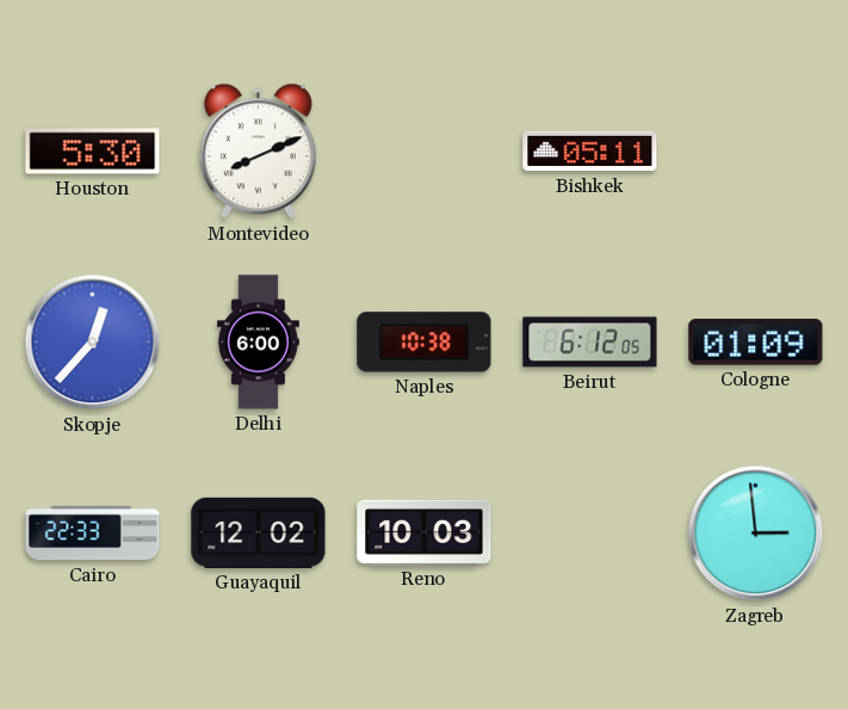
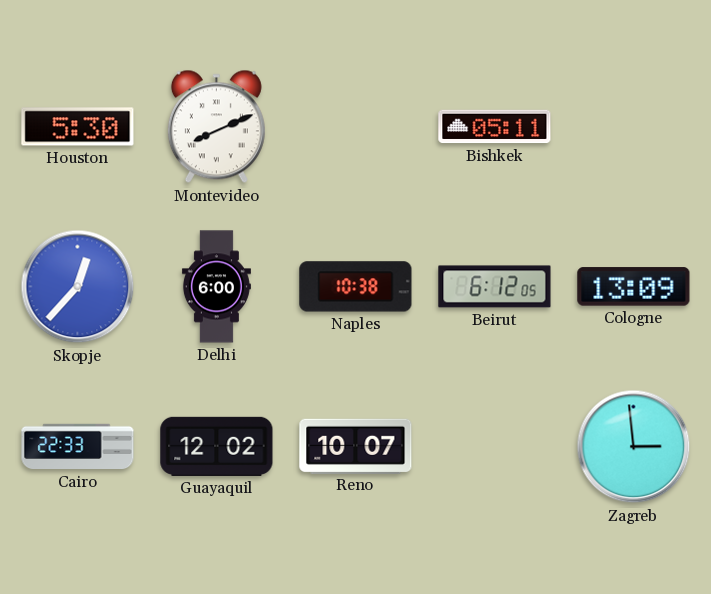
Cologne: 01:09 -> 13:09 (634, 287)
Reno: 10:03 -> 10:07 (356, 446)
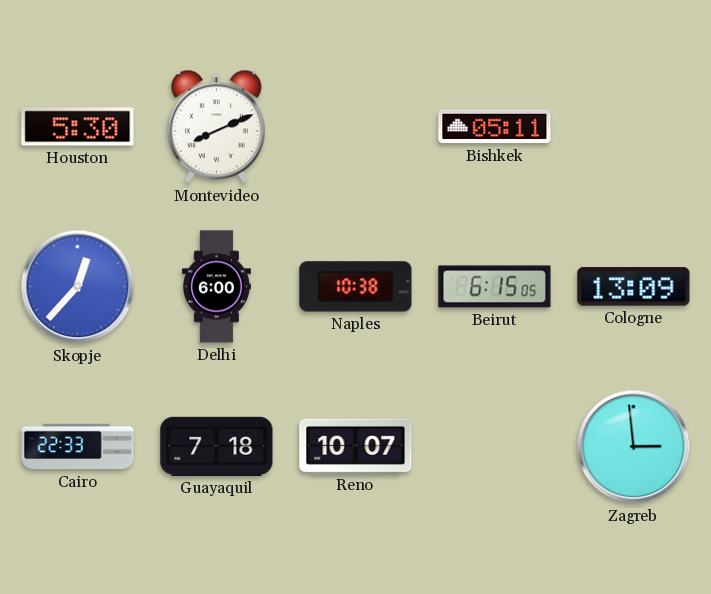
Beirut: 6:12 -> 6:15 (495, 287)
Guayaquil: 12:02 -> 7:18 (217, 446)
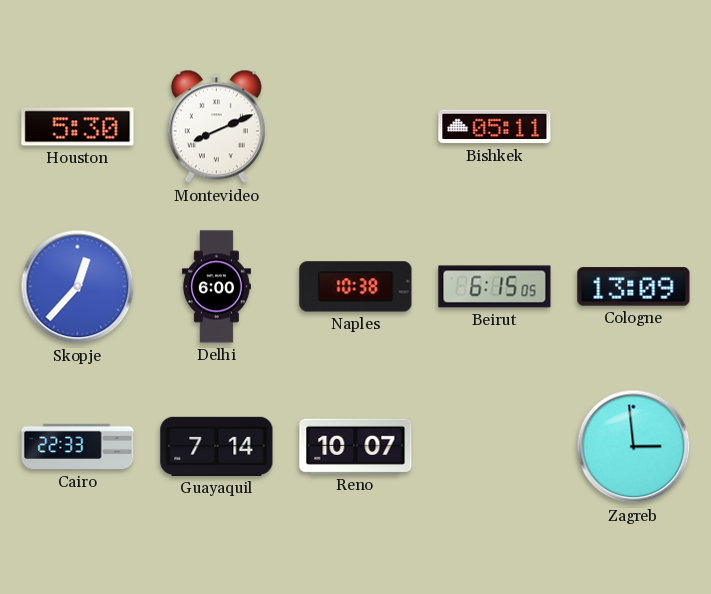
Guayaquil: 7:18 -> 7:14 (217, 446)
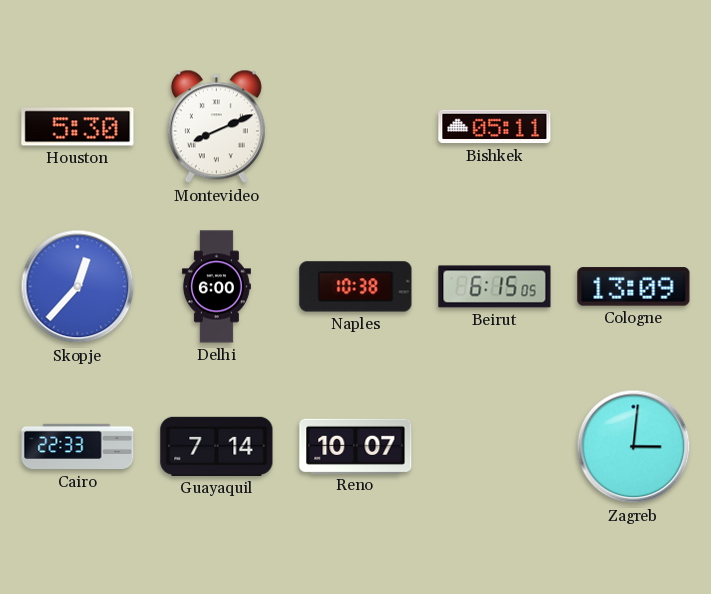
Zagreb: 2:59 -> 3:01 (634, 447)
